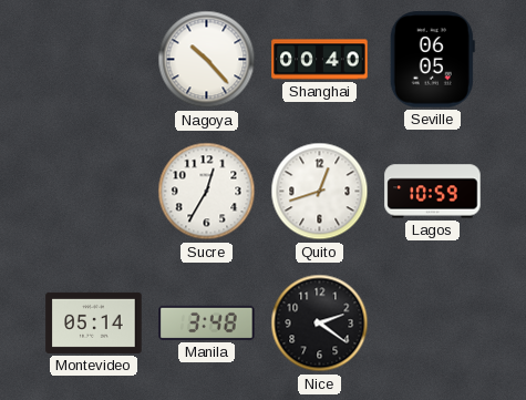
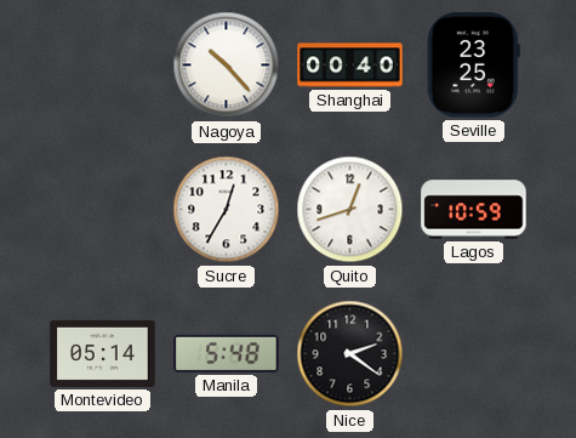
Seville: 06:05 -> 23:25 (473, 66)
Manila: 3:48 -> 5:48 (227, 353)
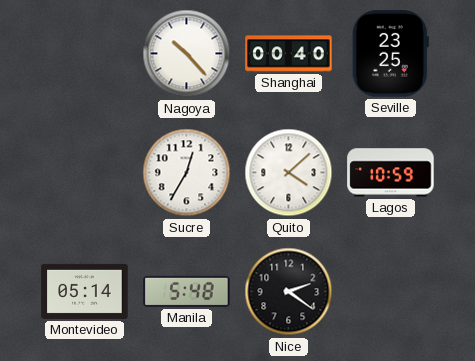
Quito: 12:42 -> 4:08 (289, 173)
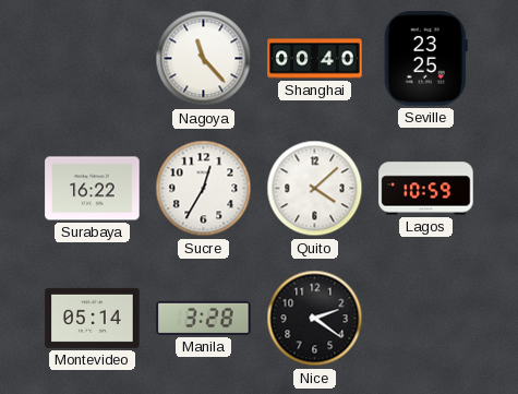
Nagoya: 10:23 -> 11:23 (204, 59)
Surabaya: none -> 16:22 (93, 189)
Manila: 5:48 -> 3:28 (204, 318)
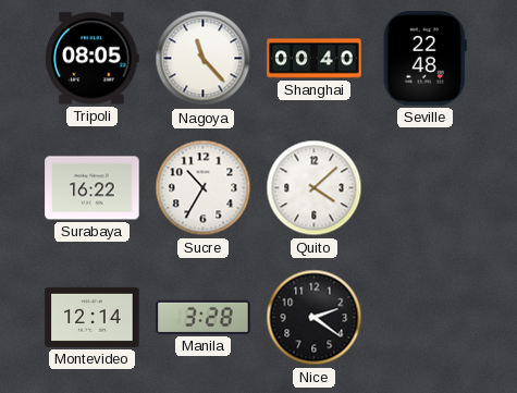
Tripoli: none -> 08:05 (93, 59)
Seville: 23:25 -> 22:48 (424, 59)
Sucre: 12:35 -> 10:35 (204, 188)
Lagos: 10:59 -> none (426, 189)
Montevideo: 05:14 -> 12:14 (93, 317)
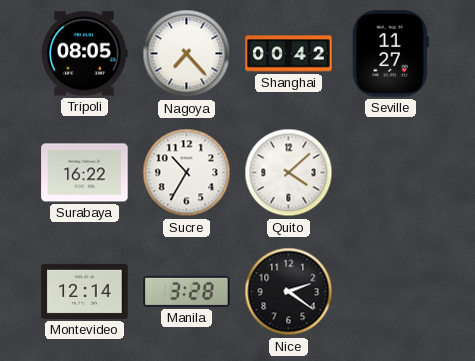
Nagoya: 11:23 -> 7:23 (187, 54)
Shanghai: 00:40 -> 00:42 (289, 54)
Seville: 22:48 -> 11:27 (390, 54)
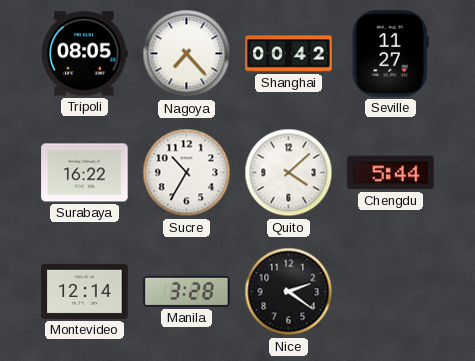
Chengdu: none -> 5:44 (391, 173)
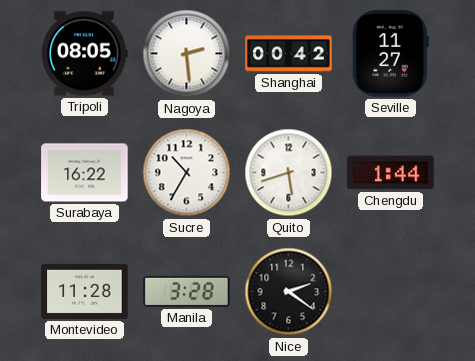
Nagoya: 7:23 -> 2:29 (187, 54)
Quito: 4:08 -> 5:42 (289, 173)
Chengdu: 5:44 -> 1:44 (391, 173)
Montevideo: 12:14 -> 11:28 (85, 291)
